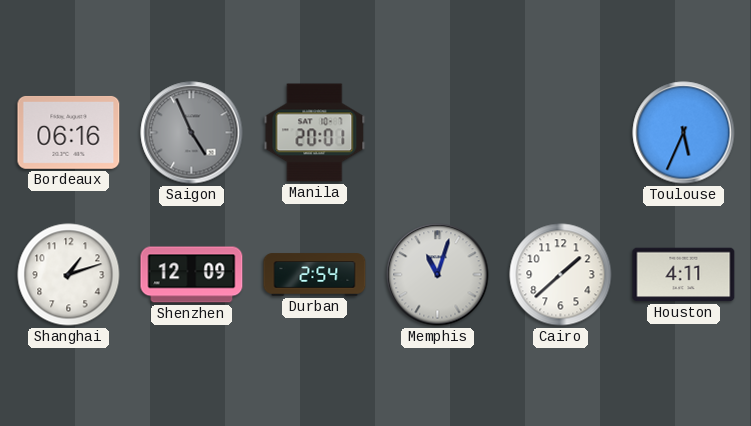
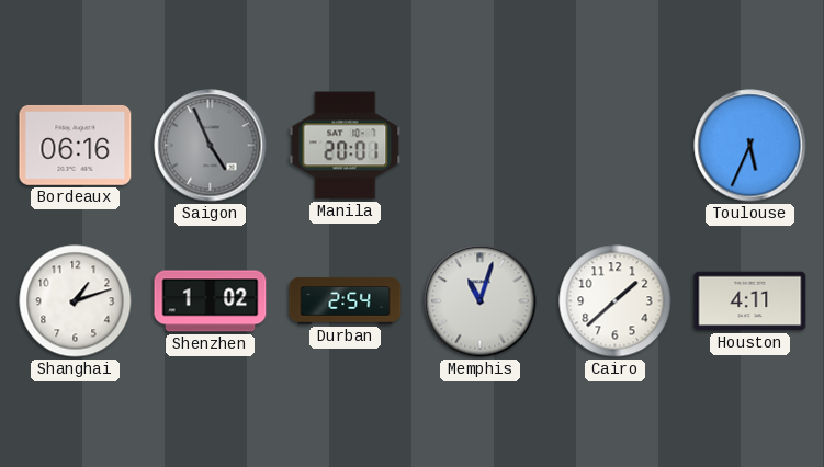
Shenzhen: 12:09 -> 1:02 (211, 301)
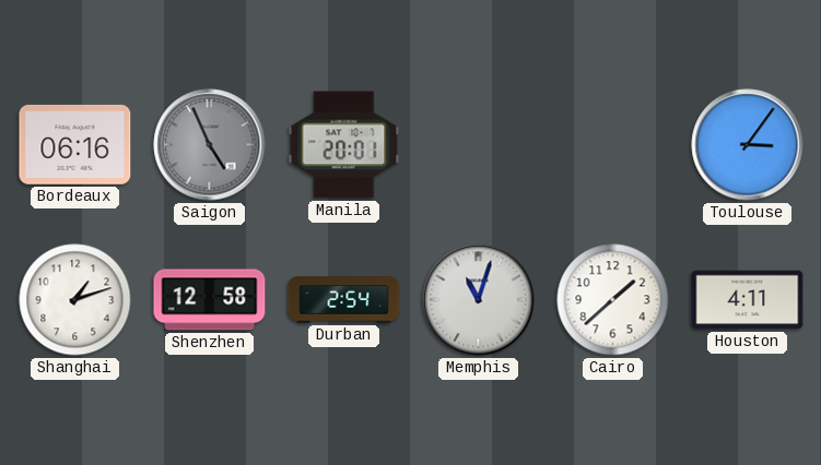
Toulouse: 5:34 -> 3:06 (748, 145)
Shenzhen: 1:02 -> 12:58 (210, 300)
